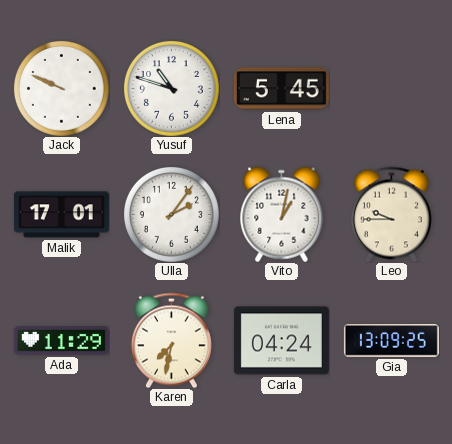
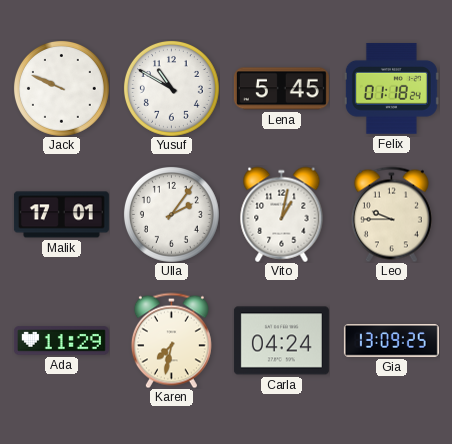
Yusuf: 10:48 -> 10:50 (171, 88)
Felix: none -> 01:18 (391, 88)
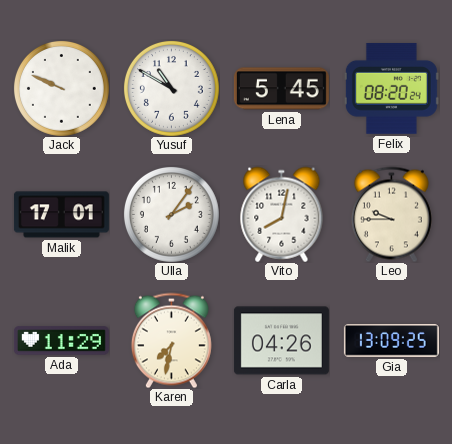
Felix: 01:18 -> 08:20 (391, 88)
Vito: 1:02 -> 8:02 (282, 214)
Carla: 04:24 -> 04:26 (281, 341)
